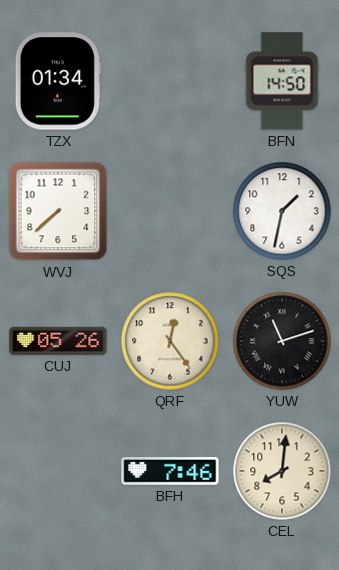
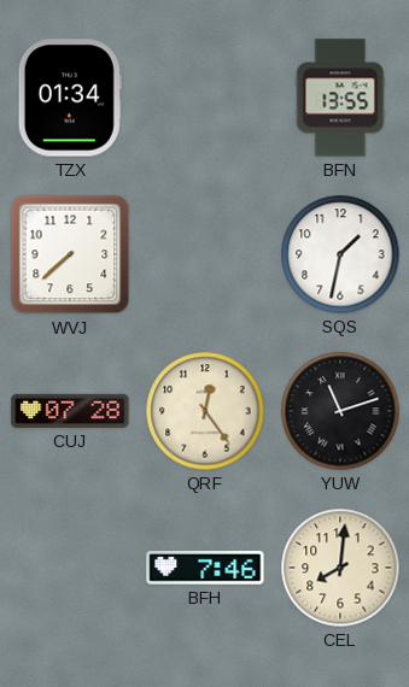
BFN: 14:50 -> 13:55 (340, 98)
CUJ: 05:26 -> 07:28 (70, 411)
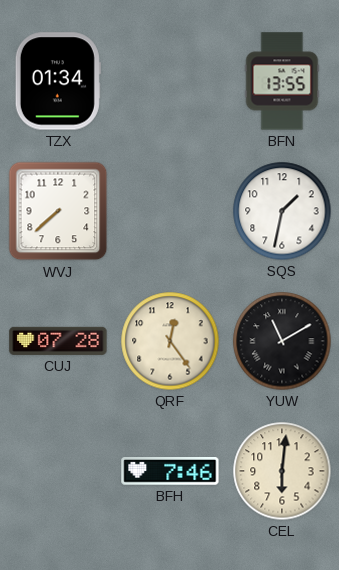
YUW: 11:12 -> 11:10 (282, 341)
CEL: 8:01 -> 6:01 (282, 471)
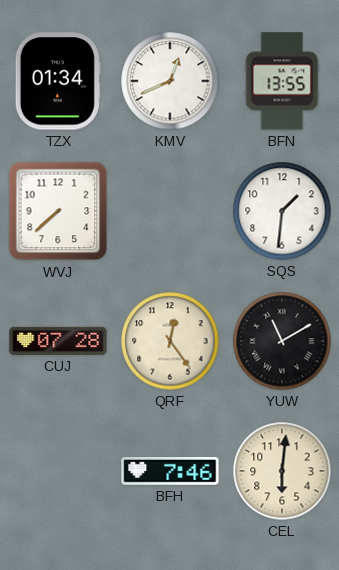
KMV: none -> 12:41 (170, 81)
SQS: 1:32 -> 1:31 (282, 211)
